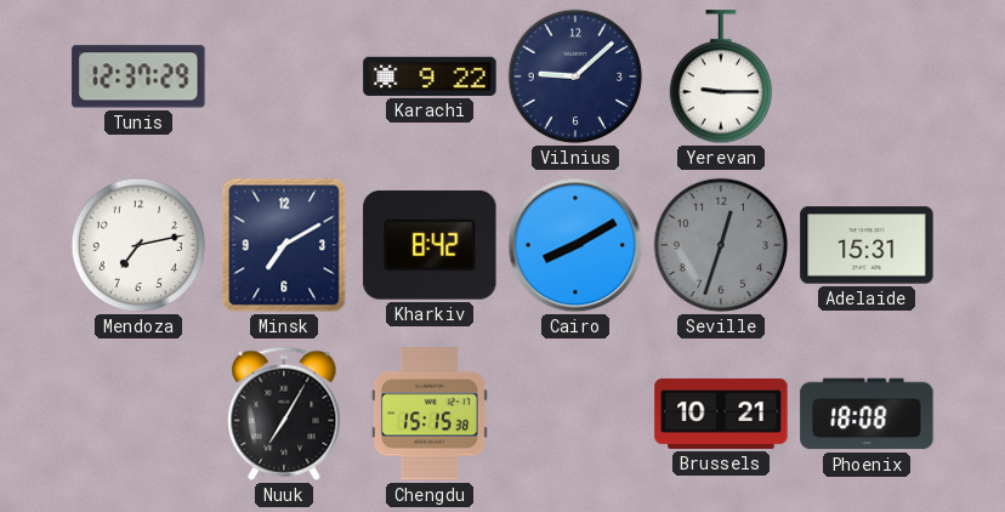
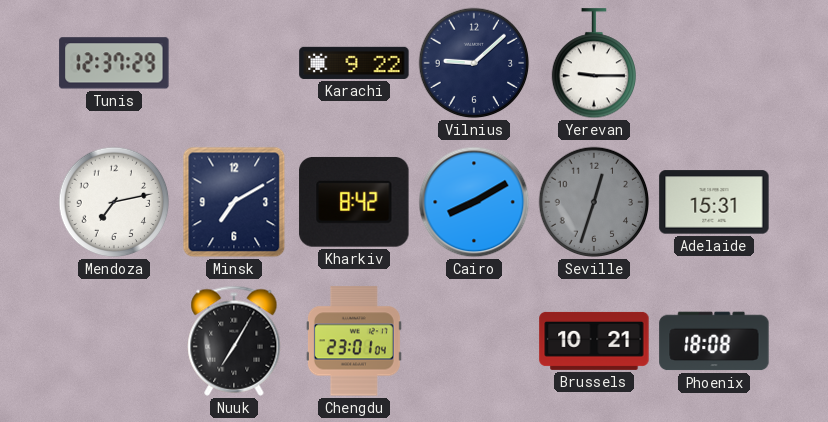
Chengdu: 15:15 -> 23:01 (354, 341)
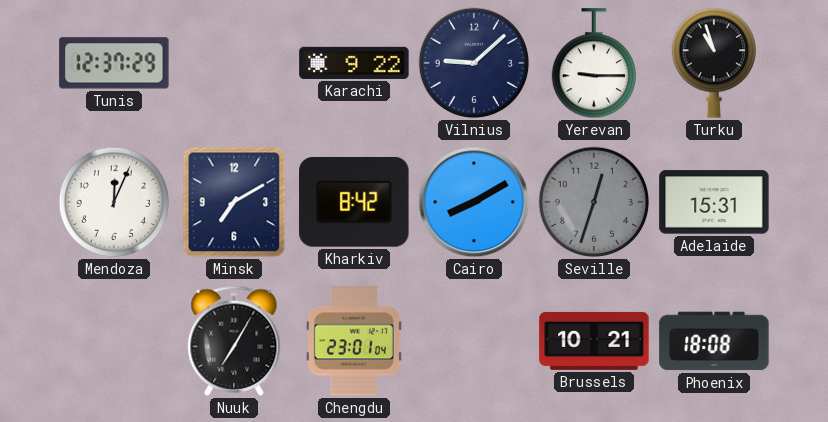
Turku: none -> 10:57 (713, 63)
Mendoza: 7:13 -> 12:04 (114, 202)
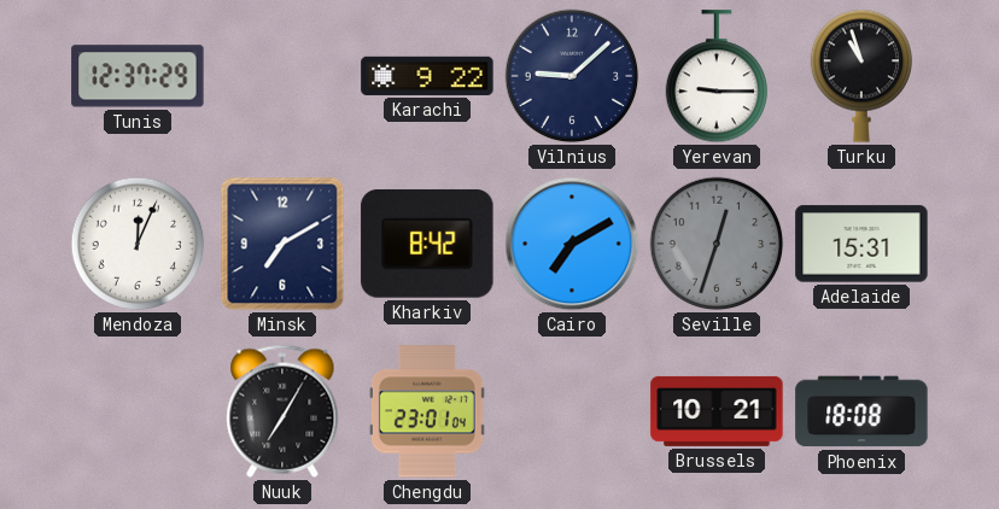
Cairo: 8:10 -> 7:10 (572, 244)
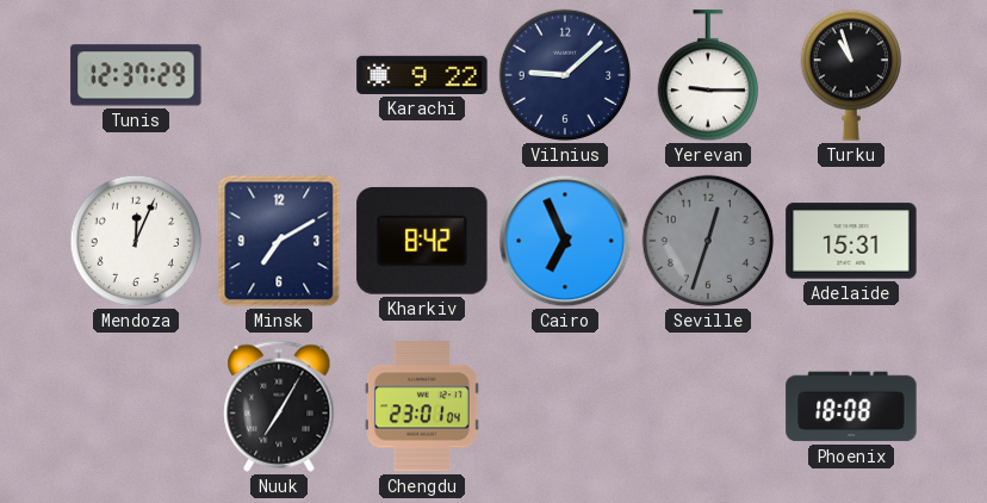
Cairo: 7:10 -> 6:56 (565, 241)
Brussels: 10:21 -> none (717, 411)
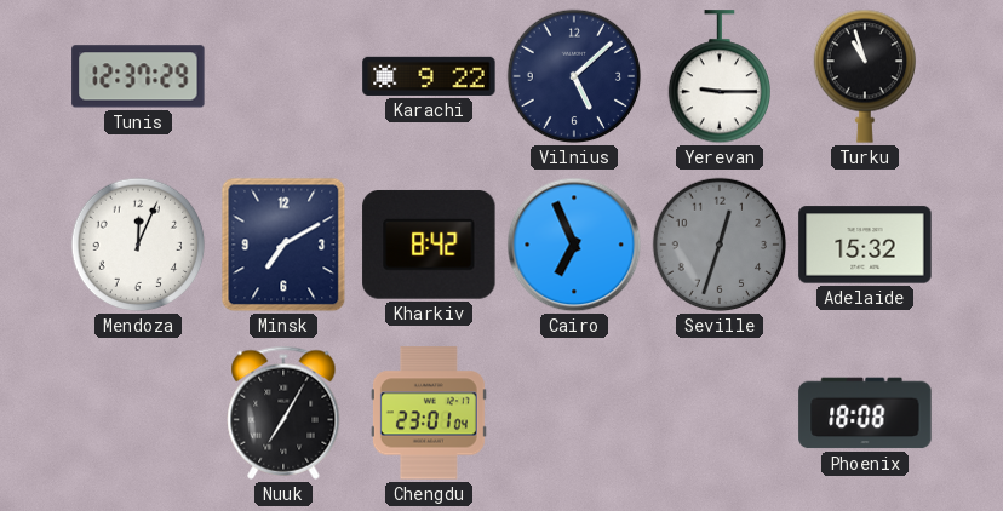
Vilnius: 9:08 -> 5:08 (574, 76)
Adelaide: 15:31 -> 15:32 (865, 245)
